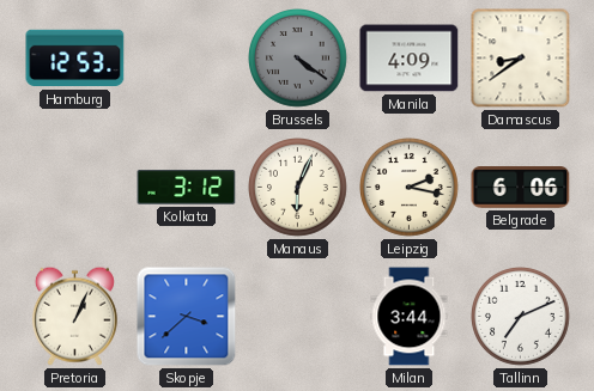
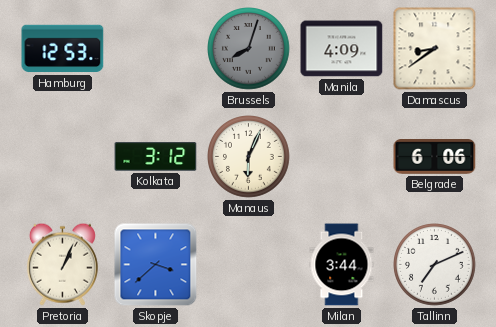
Brussels: 4:21 -> 8:03 (249, 49)
Leipzig: 2:17 -> none (410, 188)
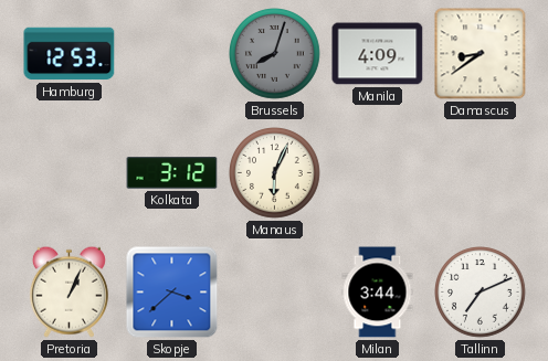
Belgrade: 6:06 -> none (435, 157)
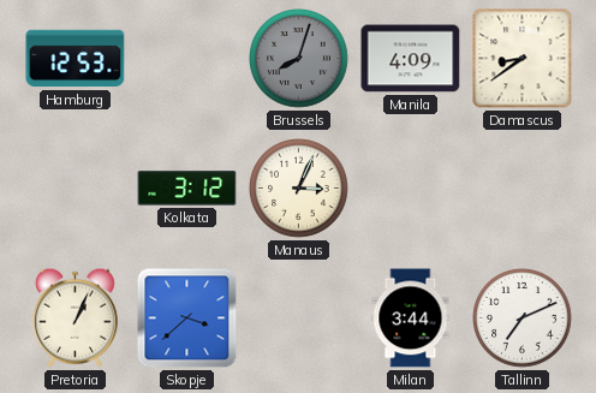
Manaus: 6:04 -> 3:04 (299, 189)
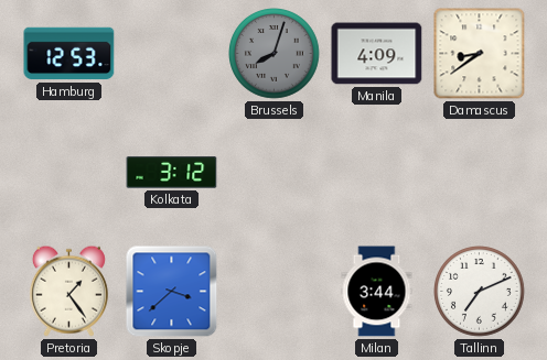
Manaus: 3:04 -> none (299, 189)
Pretoria: 1:04 -> 1:24 (68, 291)
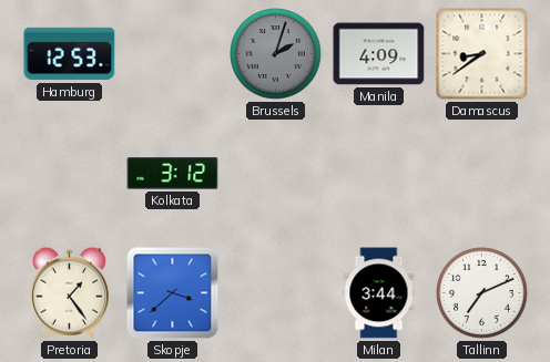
Brussels: 8:03 -> 2:03 (276, 54)
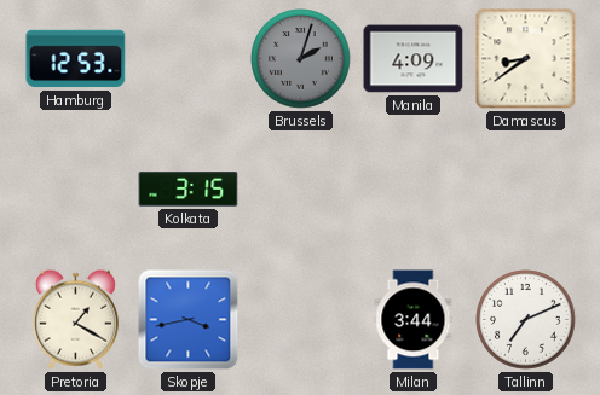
Kolkata: 3:12 -> 3:15 (189, 190)
Pretoria: 1:24 -> 1:20 (75, 319)
Skopje: 3:38 -> 3:43 (189, 320)
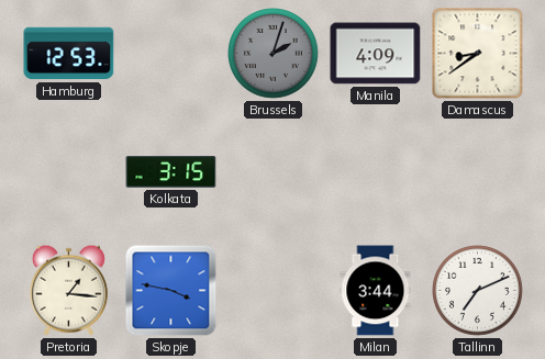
Pretoria: 1:20 -> 1:16 (68, 290)
Skopje: 3:43 -> 3:47 (171, 291)
